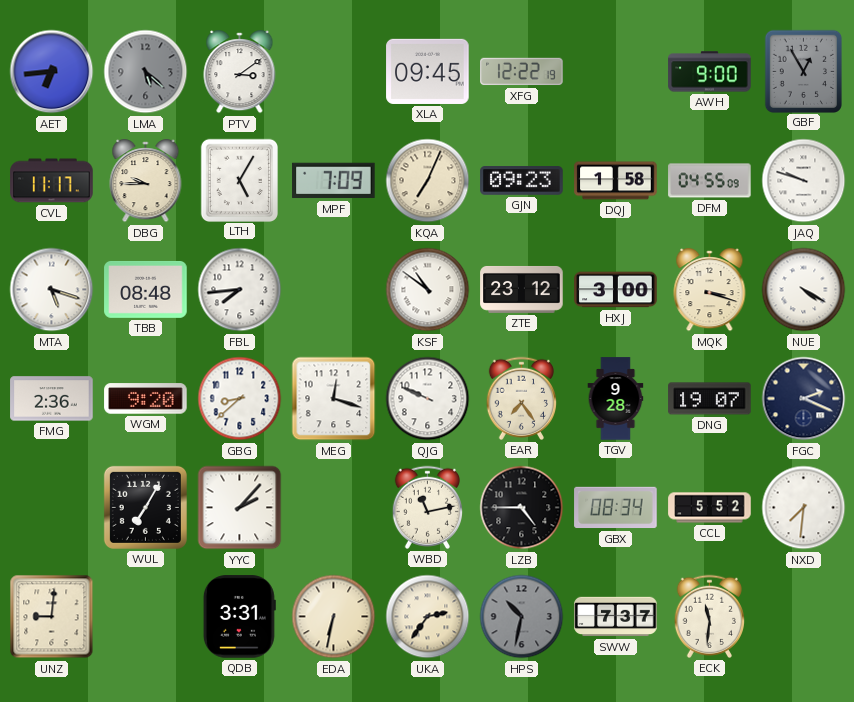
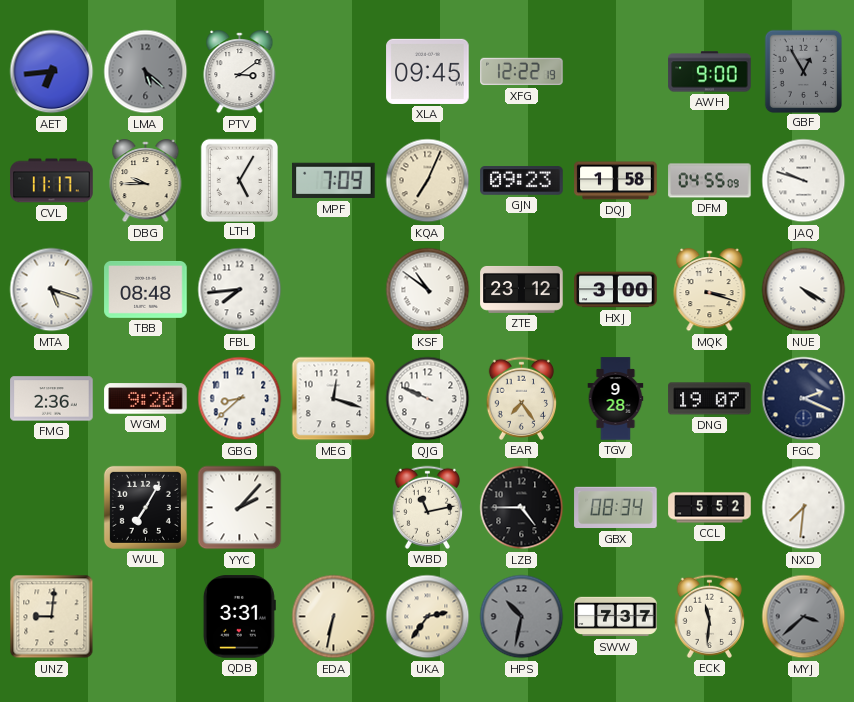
MYJ: none -> 3:38 (804, 617)
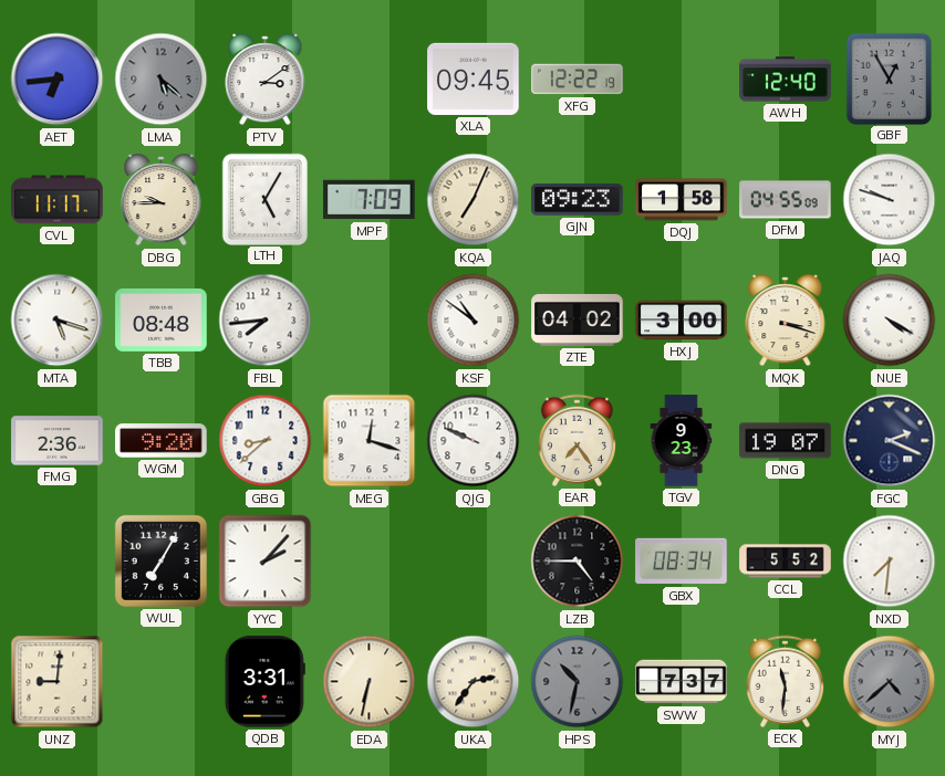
AWH: 9:00 -> 12:40 (786, 80)
ZTE: 23:12 -> 04:02 (578, 319)
TGV: 9:28 -> 9:23 (682, 441)
WBD: 11:13 -> none (427, 507)
MYJ: 3:38 -> 4:38 (890, 682)
